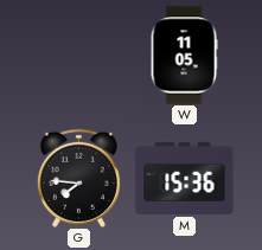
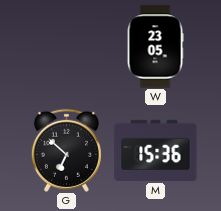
W: 11:05 -> 23:05 (155, 47)
G: 7:46 -> 6:52 (66, 150)
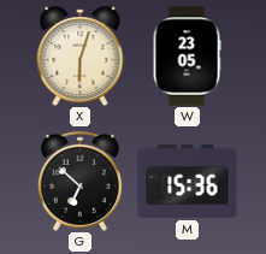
X: none -> 6:03 (81, 57)
